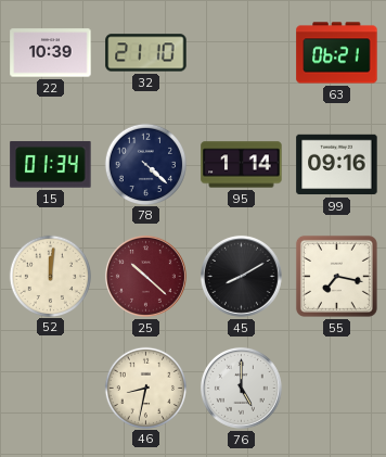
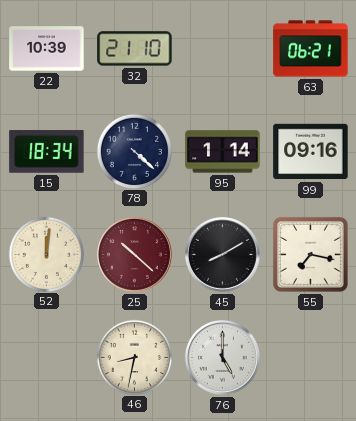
15: 01:34 -> 18:34 (47, 152)
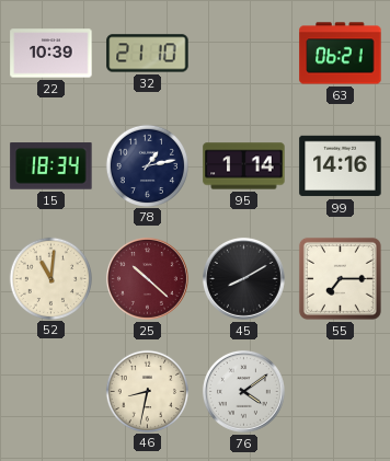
78: 4:22 -> 1:13 (147, 165)
99: 09:16 -> 14:16 (341, 166)
52: 12:01 -> 11:01 (50, 278)
55: 7:17 -> 7:15 (340, 278)
76: 5:00 -> 4:09 (244, 392)
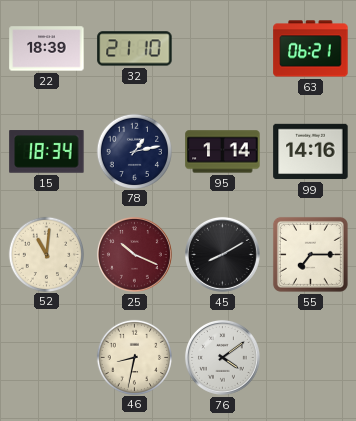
22: 10:39 -> 18:39 (47, 49)
25: 10:22 -> 10:19 (135, 255)
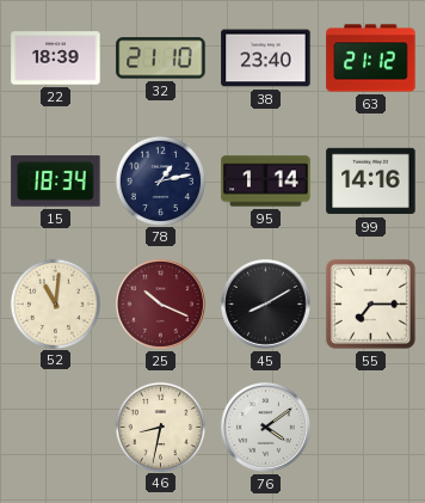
38: none -> 23:40 (266, 59)
63: 06:21 -> 21:12 (371, 59)
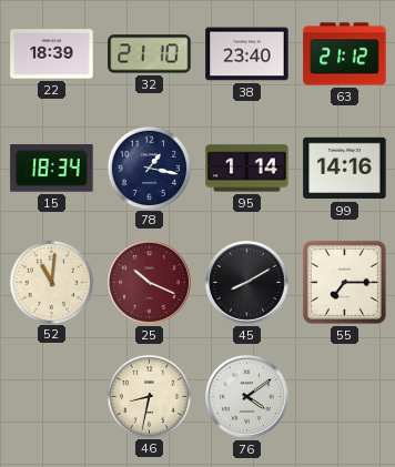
78: 1:13 -> 1:17 (149, 167)
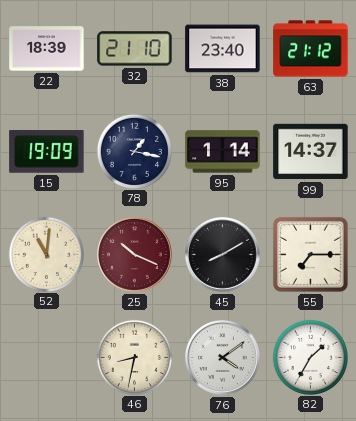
15: 18:34 -> 19:09 (47, 152)
99: 14:16 -> 14:37 (311, 152)
82: none -> 1:35 (310, 357)
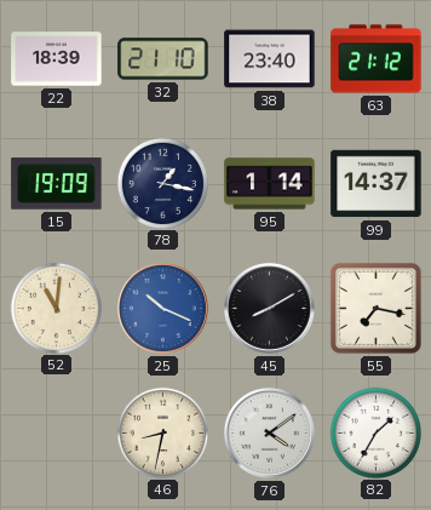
25 dial: burgundy -> blue (163, 309)
55: 7:15 -> 7:17 (375, 308)
